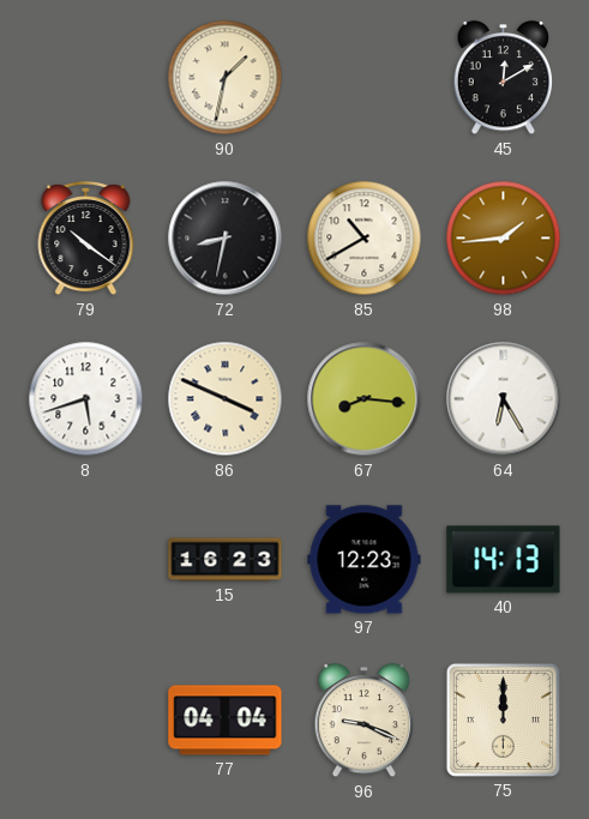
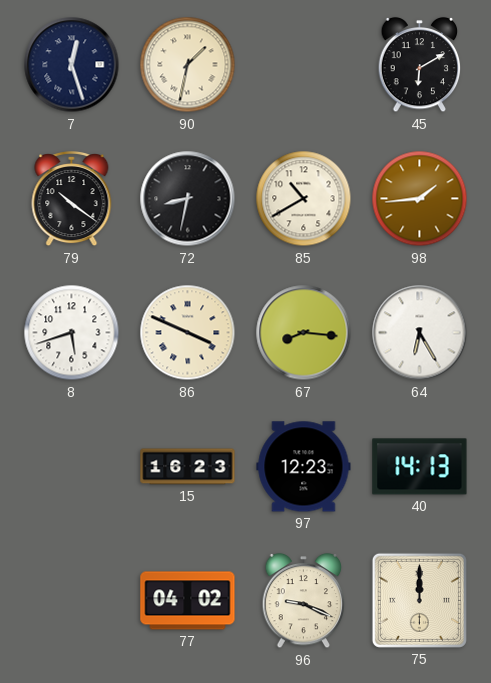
7: none -> 12:27 (72, 65)
45: 12:10 -> 6:10 (420, 65)
77: 04:04 -> 04:02 (188, 601)
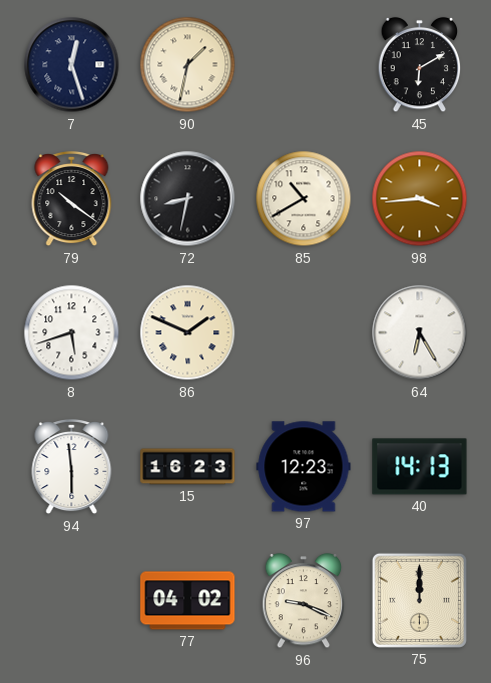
98: 1:44 -> 3:44 (420, 199)
86: 3:49 -> 1:49 (188, 333)
67: 8:16 -> none (304, 333)
94: none -> 5:59 (72, 468)
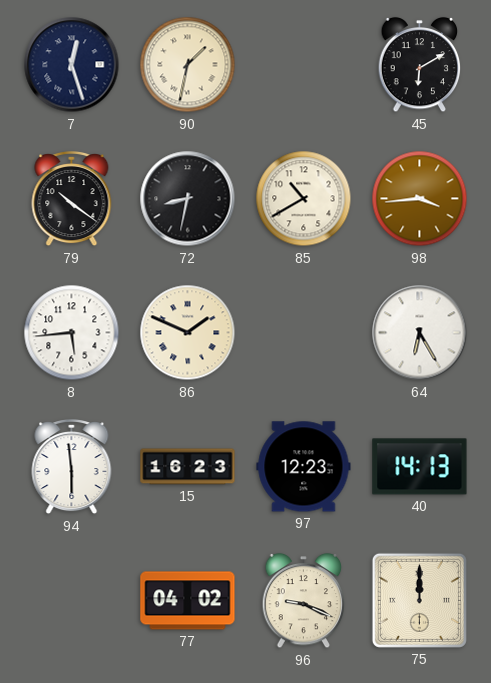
8: 5:42 -> 5:44 (72, 333)
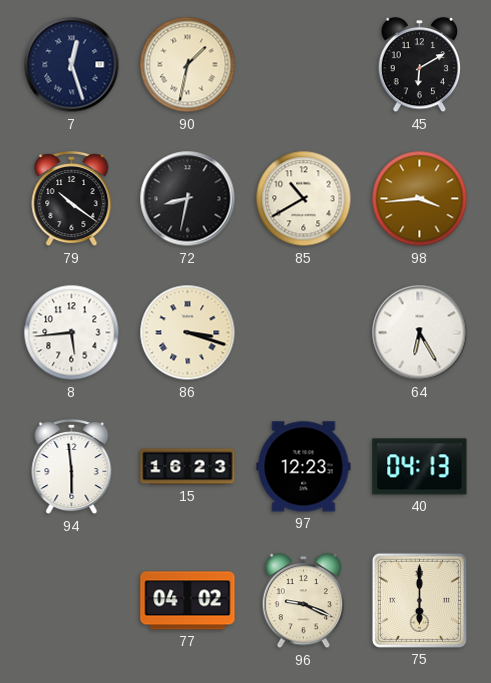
86: 1:49 -> 3:18 (188, 333)
40: 14:13 -> 04:13 (420, 467)
75: 12:00 -> 6:00 (419, 600)
